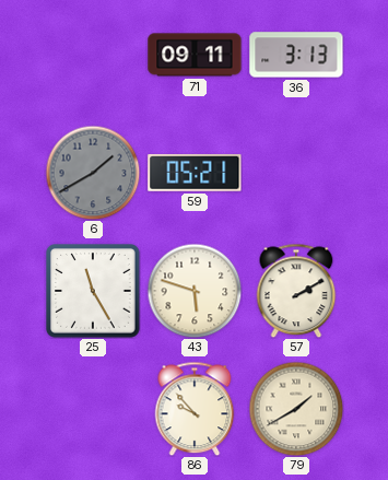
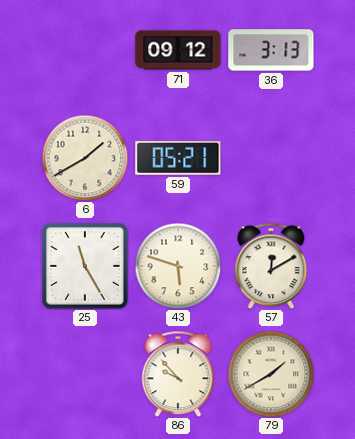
71: 09:11 -> 09:12 (178, 50)
6 dial: grey -> cream (85, 158)
57: 2:10 -> 12:10 (271, 266)
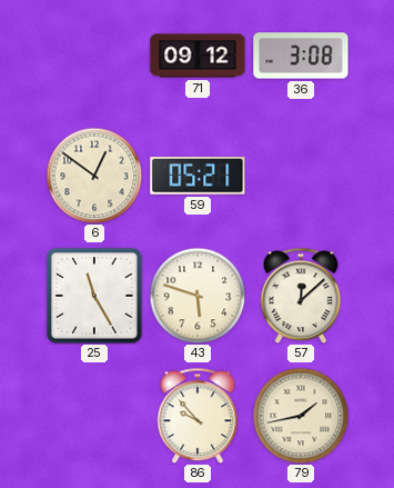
36: 3:13 -> 3:08 (301, 56)
6: 1:40 -> 12:51 (94, 176)
57: 12:10 -> 12:08 (301, 296)
79: 1:40 -> 1:43 (301, 416)
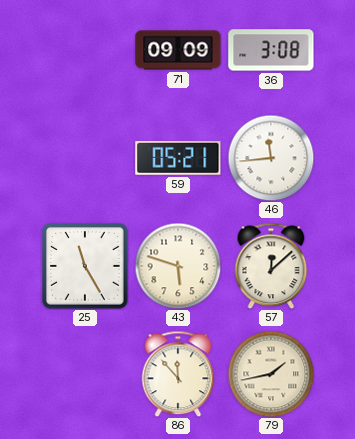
71: 09:12 -> 09:09 (178, 50)
6: 12:51 -> none (94, 176)
46: none -> 11:44 (271, 158)
86: 9:53 -> 11:53 (178, 374)
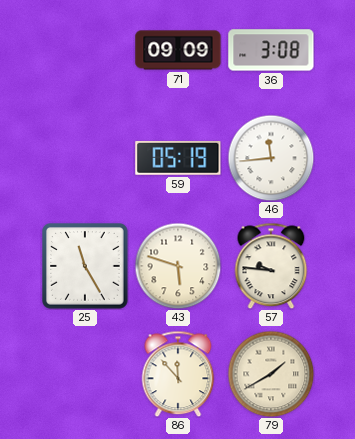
59: 05:21 -> 05:19 (178, 158)
57: 12:08 -> 9:46 (271, 266)
79: 1:43 -> 1:40 (271, 374)
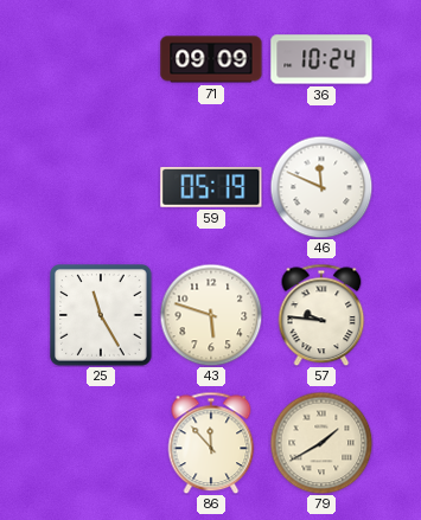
36: 3:08 -> 10:24 (321, 59)
46: 11:44 -> 11:49 (321, 187)
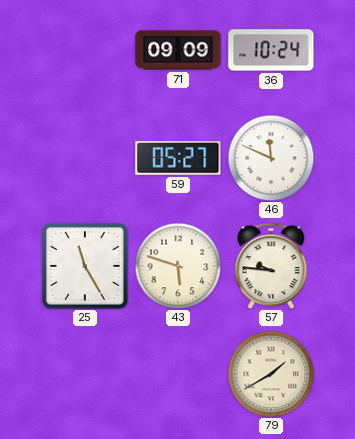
59: 05:19 -> 05:27 (178, 158)
86: 11:53 -> none (211, 443)
